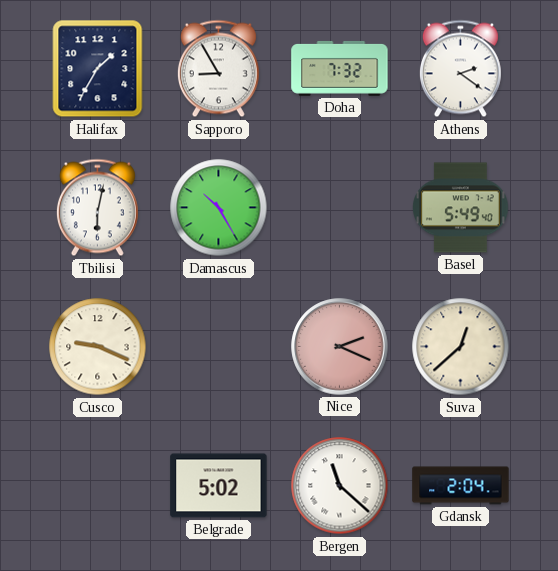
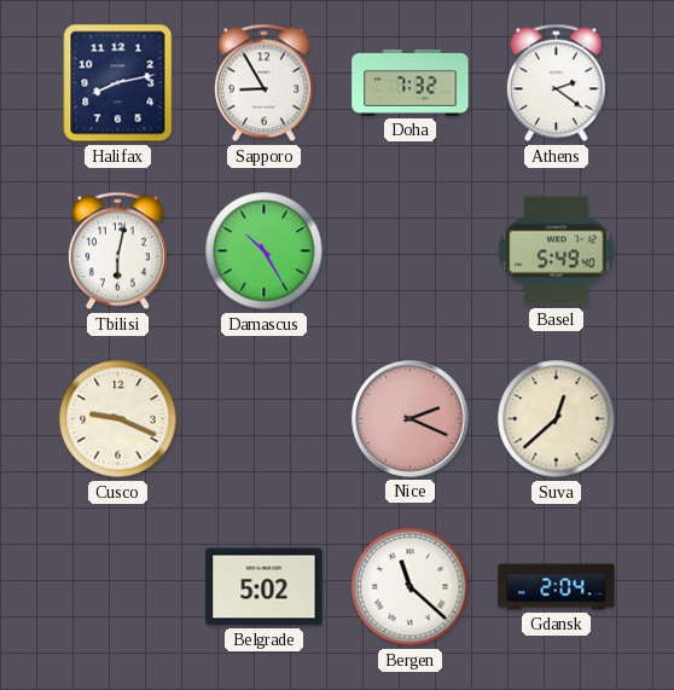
Halifax: 1:35 -> 8:13 (118, 83)
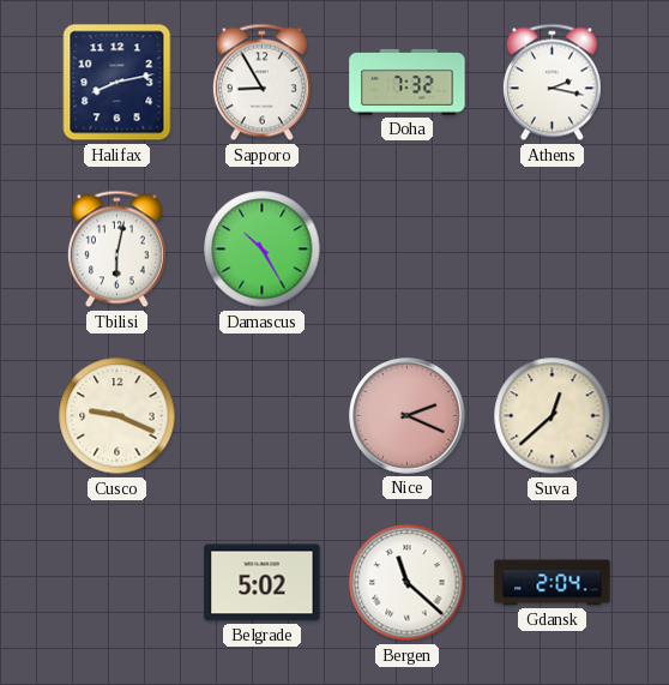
Athens: 2:21 -> 2:17 (552, 83)
Basel: 5:49 -> none (557, 251)
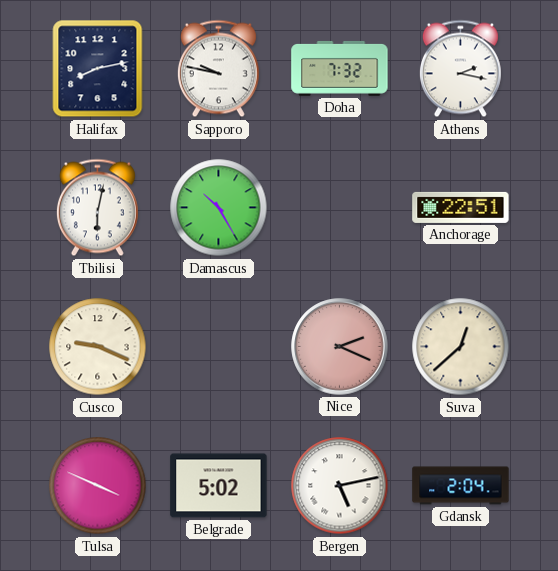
Sapporo: 8:55 -> 9:47 (218, 69)
Anchorage: none -> 22:51 (461, 207)
Tulsa: none -> 3:49 (98, 486)
Bergen: 11:22 -> 5:13 (340, 486)
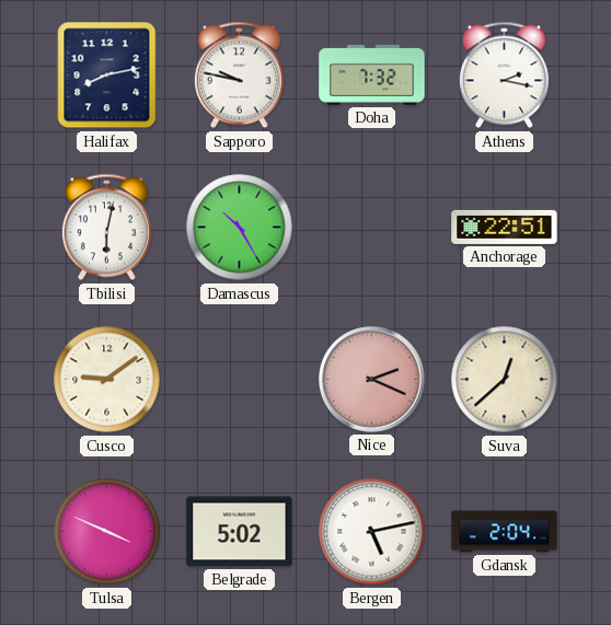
Cusco: 9:19 -> 9:09 (107, 380)
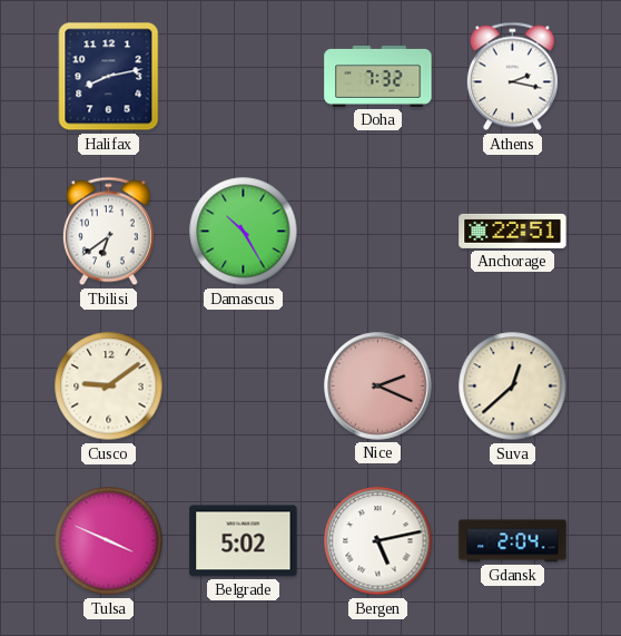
Sapporo: 9:47 -> none (239, 76)
Tbilisi: 6:02 -> 6:39 (108, 232)
